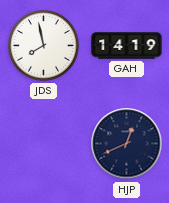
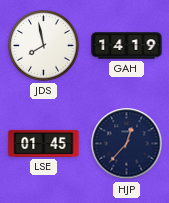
LSE: none -> 01:45 (44, 143)
HJP: 12:41 -> 12:37 (127, 144)
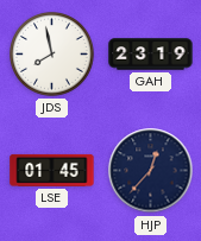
GAH: 14:19 -> 23:19 (151, 55)
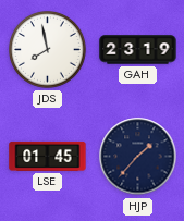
HJP: 12:37 -> 1:37 (138, 157)
